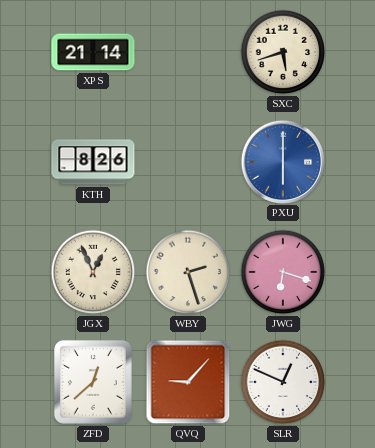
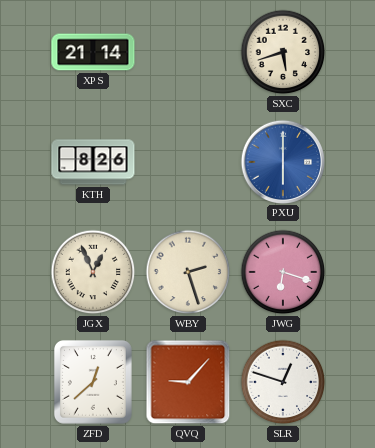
SLR: 12:49 -> 12:48 (283, 382)
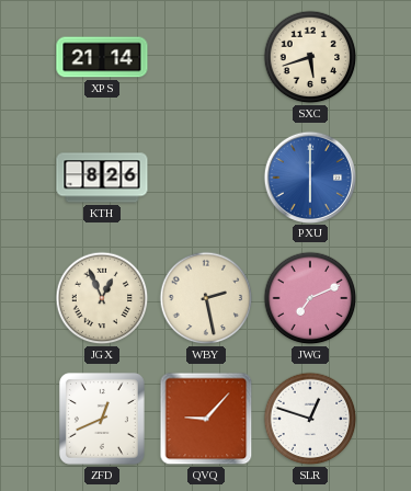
WBY: 2:27 -> 2:28 (206, 298)
JWG: 6:18 -> 7:11 (310, 298)
ZFD: 12:38 -> 12:41 (102, 419)
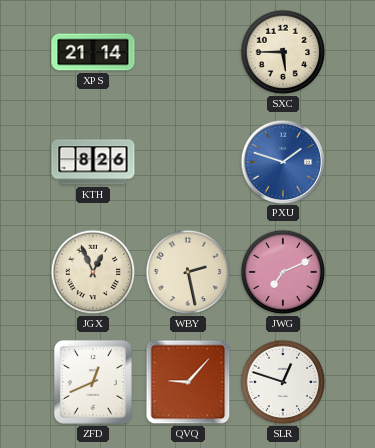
SXC: 5:42 -> 5:45 (283, 52)
PXU: 6:00 -> 1:48 (282, 161)
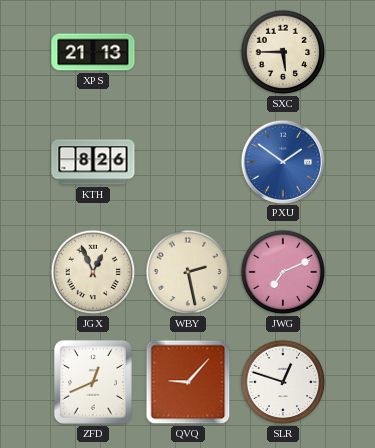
XPS: 21:14 -> 21:13 (93, 52)
PXU: 1:48 -> 1:51 (282, 161)
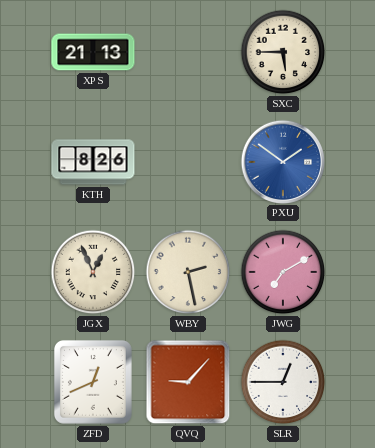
JWG: 7:11 -> 7:10 (283, 272)
SLR: 12:48 -> 12:45 (283, 382)
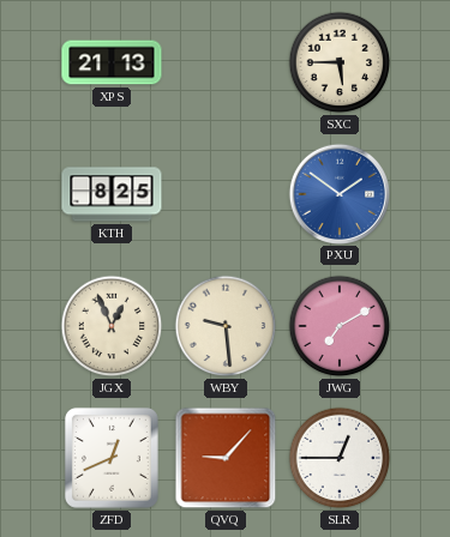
KTH: 8:26 -> 8:25 (112, 194)
WBY: 2:28 -> 9:29 (226, 326)
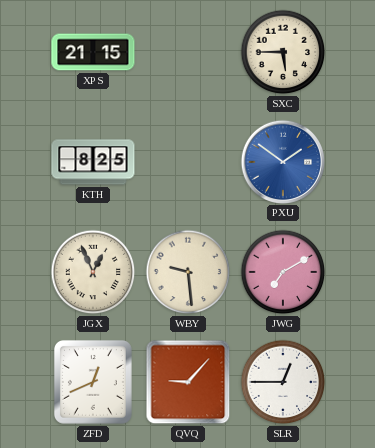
XPS: 21:13 -> 21:15 (93, 52)
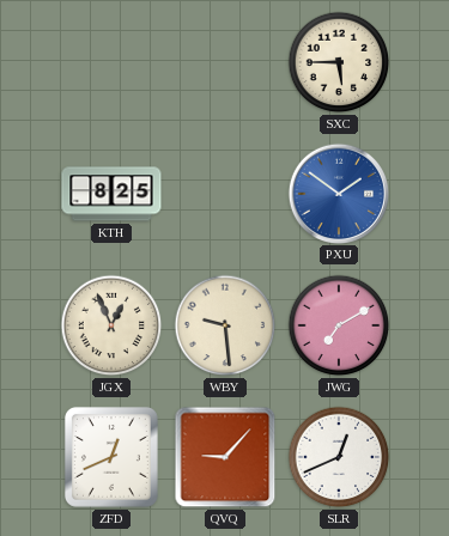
XPS: 21:15 -> none (93, 52)
SLR: 12:45 -> 12:41 (339, 457)
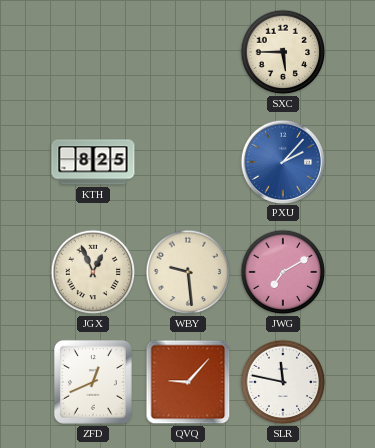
PXU: 1:51 -> 2:07 (282, 161)
SLR: 12:41 -> 11:47 (283, 382)
